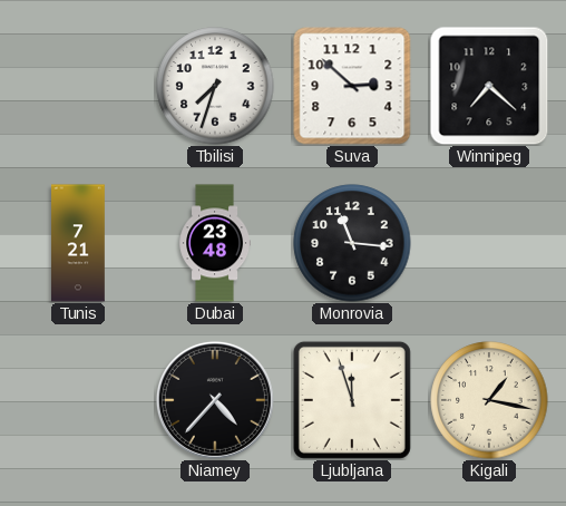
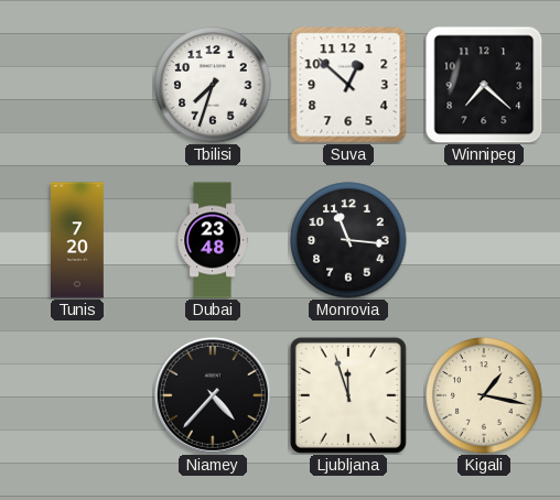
Suva: 2:52 -> 12:52 (348, 85)
Tunis: 7:21 -> 7:20 (78, 240)
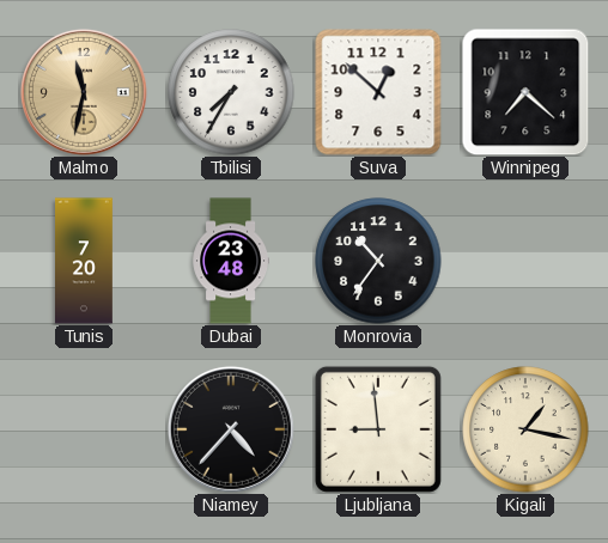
Malmo: none -> 11:32 (84, 92)
Tbilisi: 7:33 -> 7:35 (231, 92)
Monrovia: 11:16 -> 10:36 (378, 261)
Ljubljana: 11:57 -> 8:59 (378, 429)
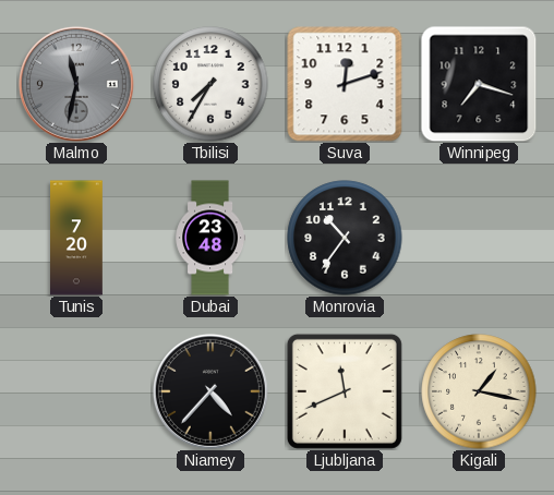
Malmo dial: champagne -> grey (76, 84)
Suva: 12:52 -> 12:12 (345, 84)
Winnipeg: 7:22 -> 7:18 (479, 84)
Ljubljana: 8:59 -> 11:41 (345, 391)
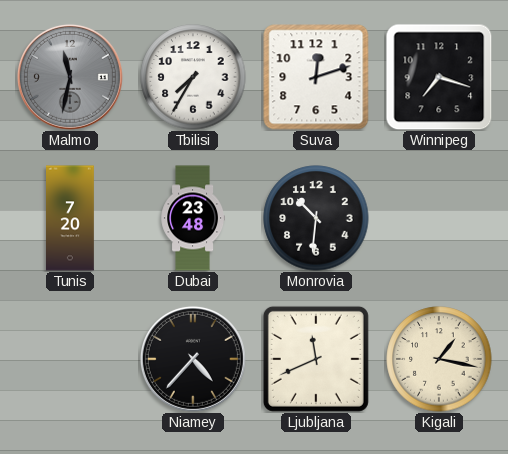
Monrovia: 10:36 -> 10:31 (316, 218)
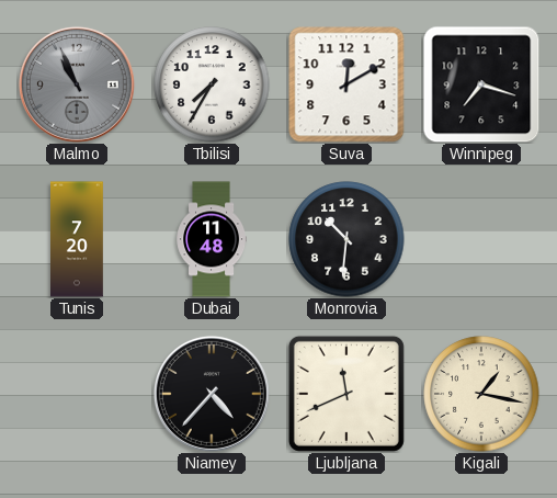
Malmo: 11:32 -> 10:56 (77, 84)
Suva: 12:12 -> 12:10 (346, 84)
Dubai: 23:48 -> 11:48 (212, 239)
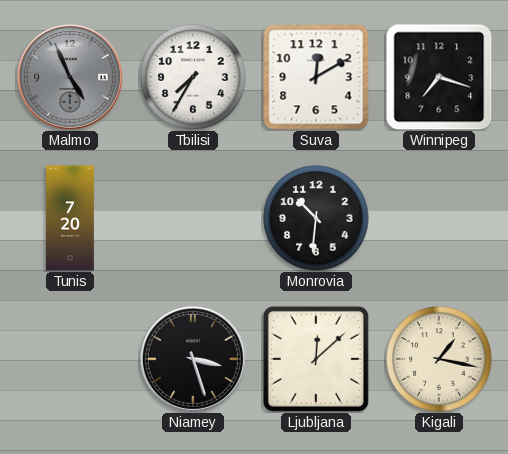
Malmo: 10:56 -> 4:56 (70, 77)
Dubai: 11:48 -> none (212, 239)
Niamey: 4:37 -> 3:27 (193, 359)
Ljubljana: 11:41 -> 12:08 (316, 359)
